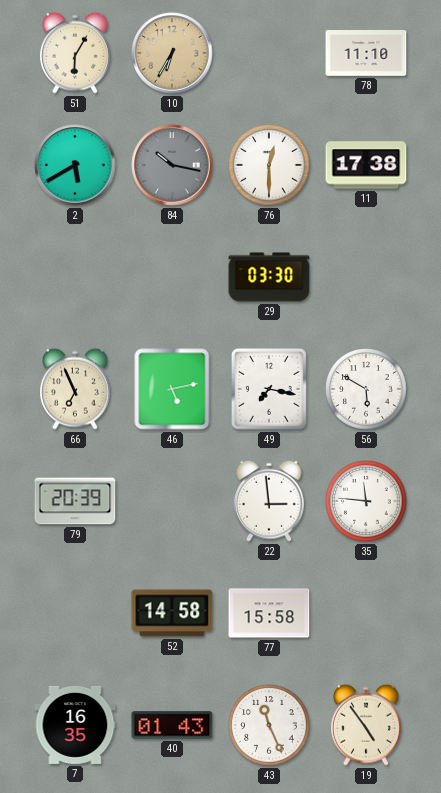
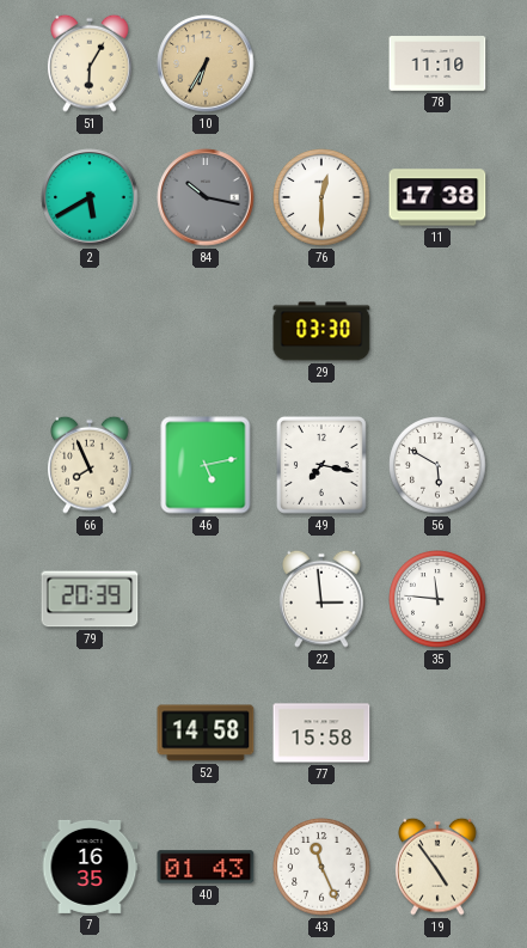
66: 6:56 -> 7:56 (91, 465)
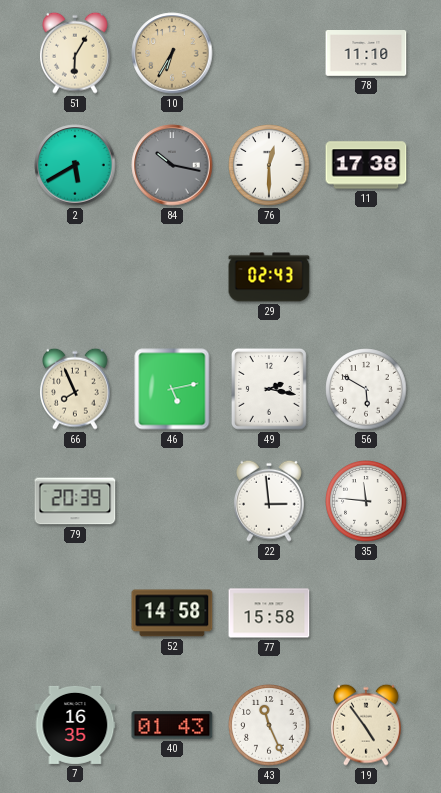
29: 03:30 -> 02:43 (269, 277)
49: 7:17 -> 2:17 (269, 390)
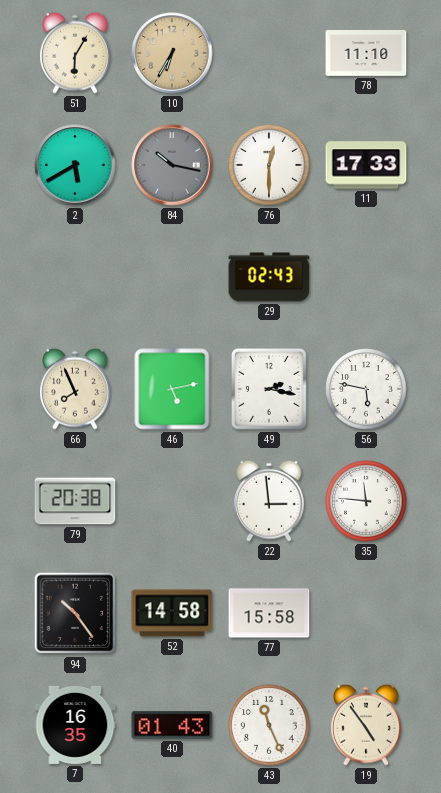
11: 17:38 -> 17:33 (366, 165)
56: 5:50 -> 5:47 (366, 389)
79: 20:39 -> 20:38 (75, 501)
94: none -> 10:24 (75, 613)
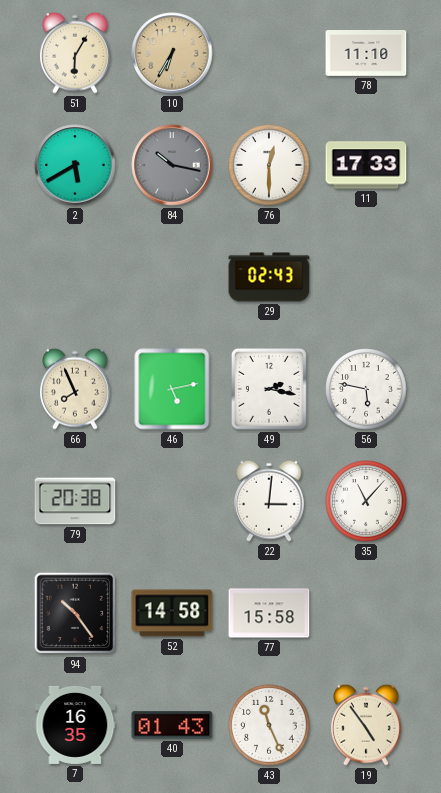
22: 2:59 -> 3:01 (270, 501)
35: 11:46 -> 11:07 (366, 501)
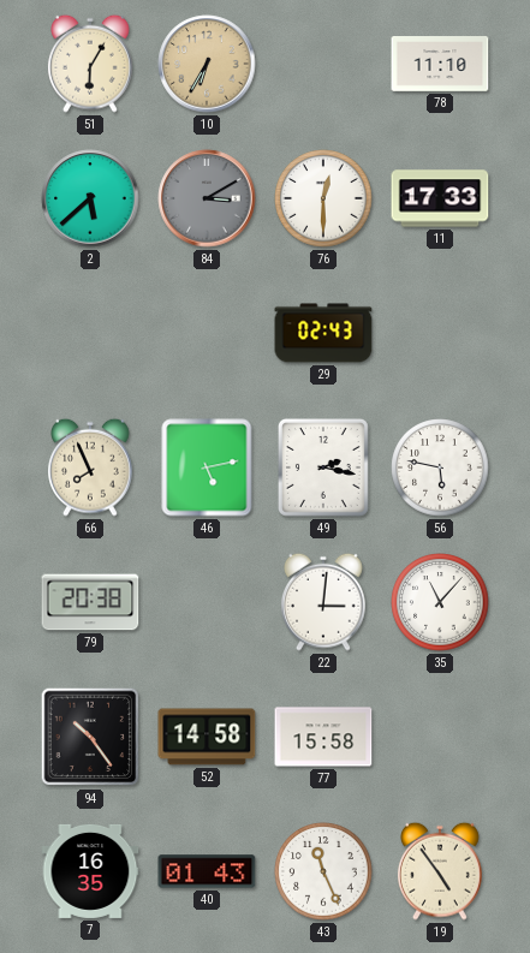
2: 5:40 -> 5:38 (90, 198)
84: 10:17 -> 3:10 (207, 198)
